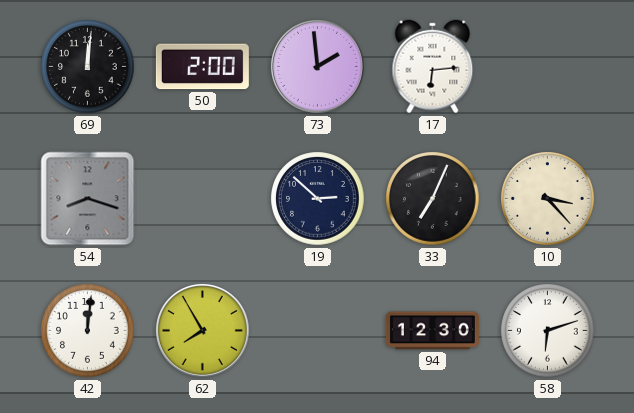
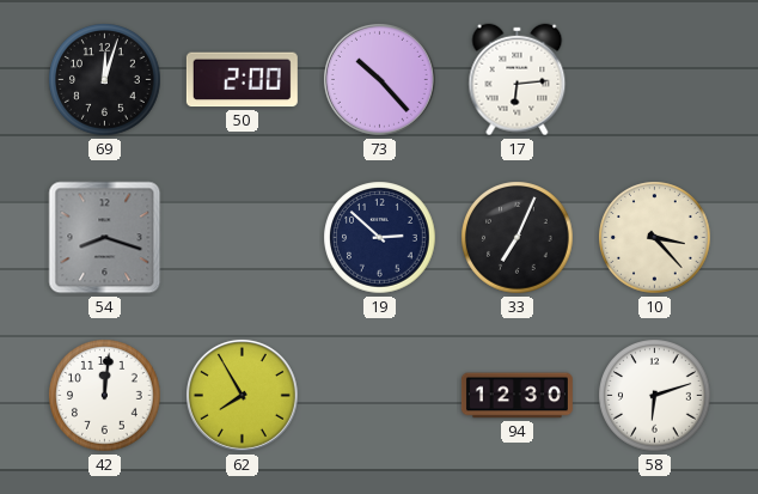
69: 12:01 -> 12:03 (105, 80)
73: 1:59 -> 10:23 (379, 79)
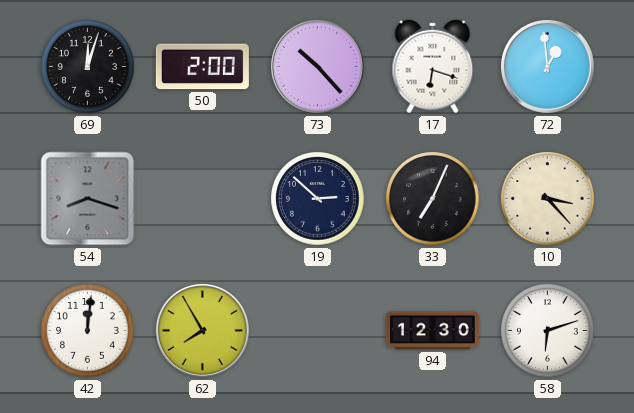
17: 6:14 -> 6:18 (433, 67)
72: none -> 12:59 (547, 66)
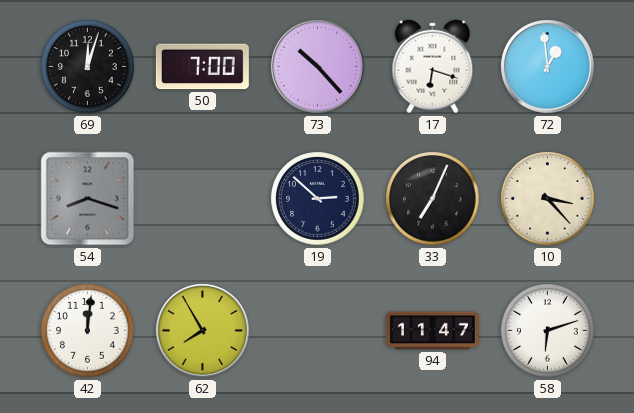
50: 2:00 -> 7:00 (202, 67)
94: 12:30 -> 11:47 (432, 331)
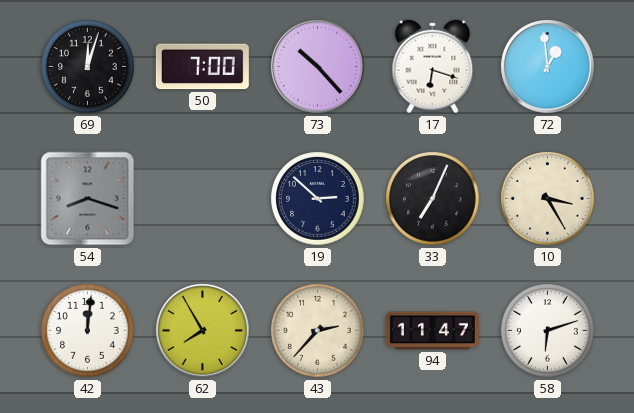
10: 3:23 -> 3:25 (548, 199)
43: none -> 2:37 (318, 331)
